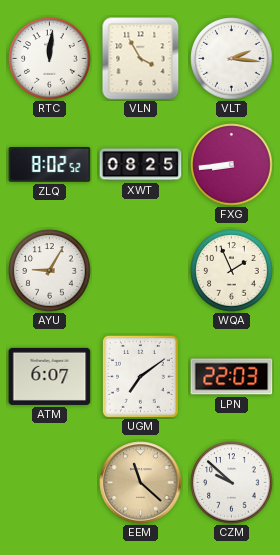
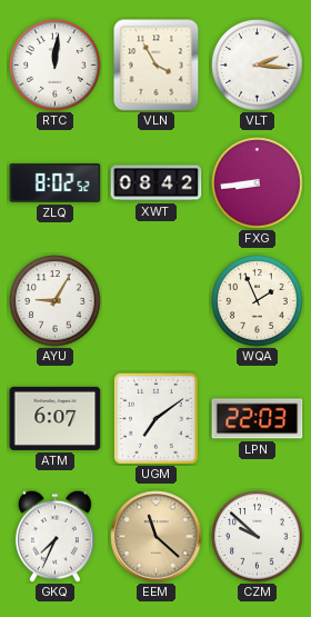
XWT: 08:25 -> 08:42 (157, 183)
GKQ: none -> 7:34 (54, 536)
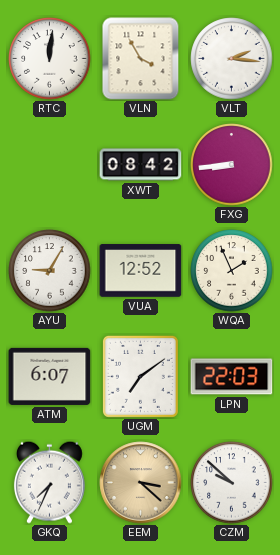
ZLQ: 8:02 -> none (56, 183)
VUA: none -> 12:52 (141, 271)
EEM: 11:22 -> 3:22 (141, 483)
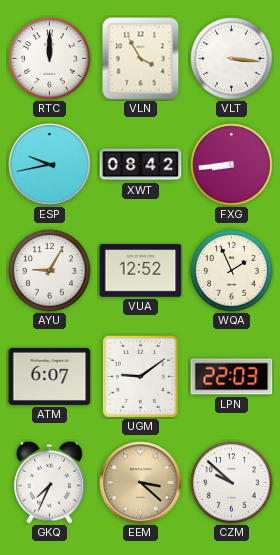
RTC: 12:01 -> 12:00 (50, 59)
VLT: 2:16 -> 3:16 (232, 59)
ESP: none -> 9:43 (50, 165)
UGM: 7:09 -> 9:09 (140, 376)
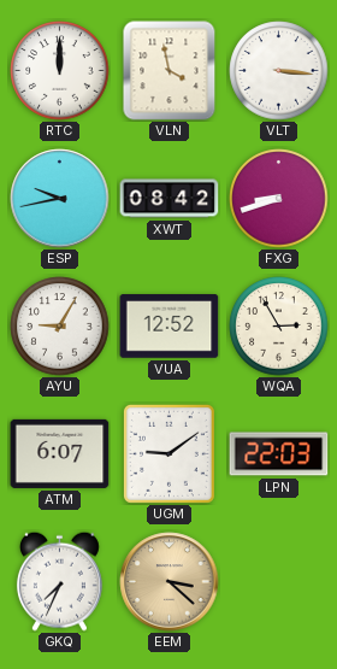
VLN: 3:55 -> 3:58 (170, 71)
FXG: 8:44 -> 8:42 (279, 199)
WQA: 1:56 -> 2:55 (279, 327)
CZM: 9:52 -> none (232, 483)
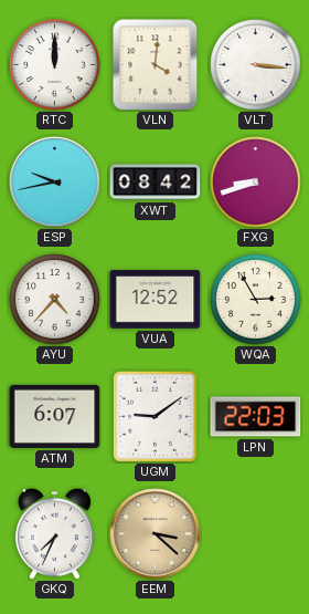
VLN: 3:58 -> 4:01 (156, 65)
AYU: 9:05 -> 4:37 (55, 300)
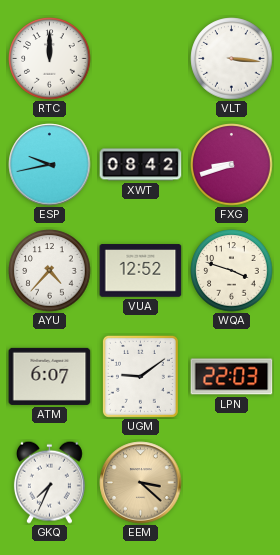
VLN: 4:01 -> none (156, 65)
WQA: 2:55 -> 3:48 (232, 271)
